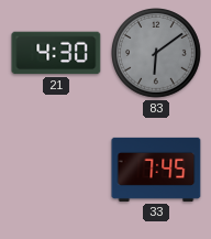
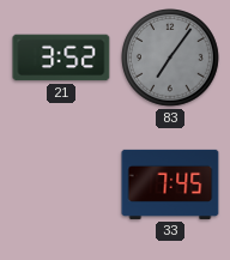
21: 4:30 -> 3:52 (61, 58)
83: 6:09 -> 7:06 (171, 59)
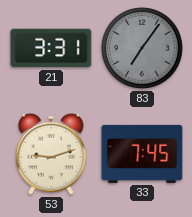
21: 3:52 -> 3:31 (51, 48)
53: none -> 9:12 (51, 154)
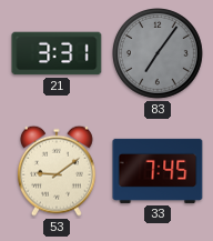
53: 9:12 -> 9:09 (57, 171)
